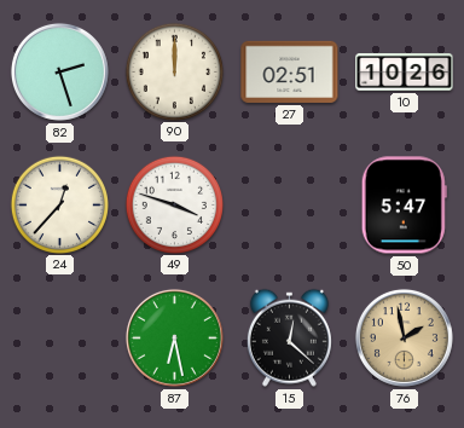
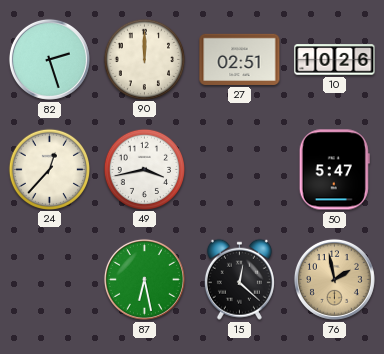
49: 3:48 -> 3:43 (144, 169)
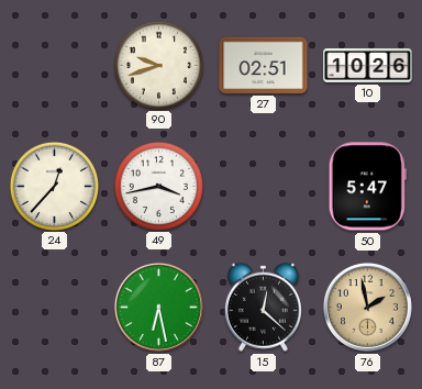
82: 2:27 -> none (49, 59)
90: 12:00 -> 9:42 (158, 65)
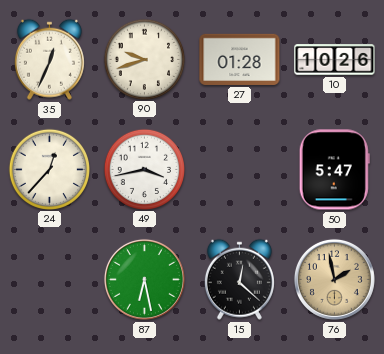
35: none -> 12:34 (49, 59)
27: 02:51 -> 01:28 (240, 59)
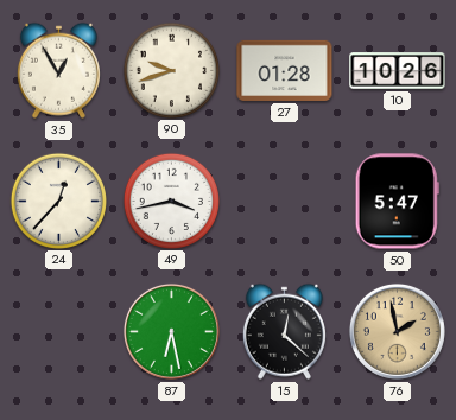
35: 12:34 -> 12:55 (58, 70)
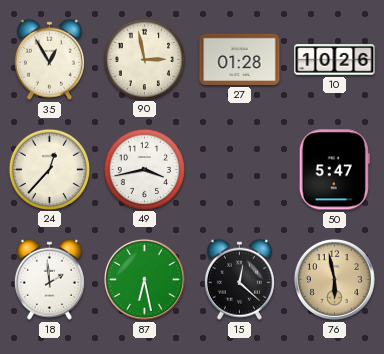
90: 9:42 -> 2:58 (144, 59)
18: none -> 1:59 (49, 279)
76: 1:58 -> 5:58 (334, 279)
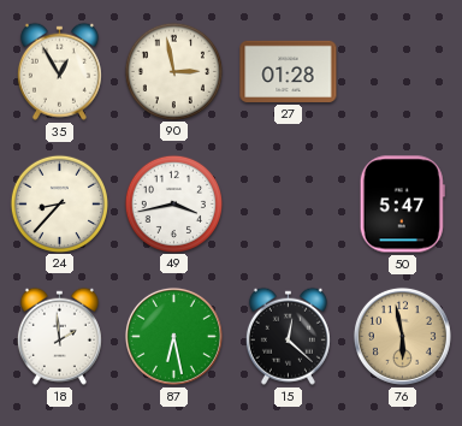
10: 10:26 -> none (335, 60)
24: 12:37 -> 8:37 (59, 203)
